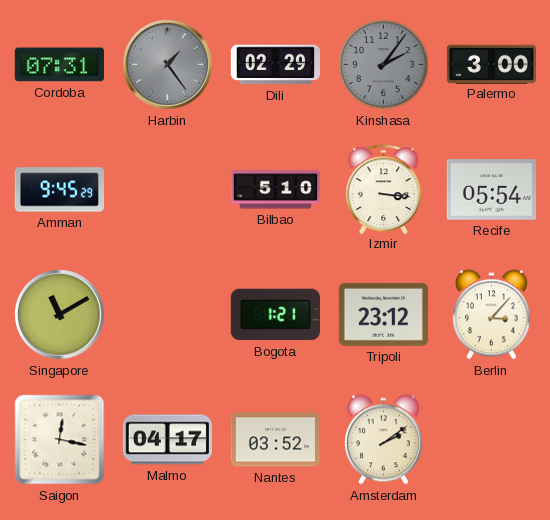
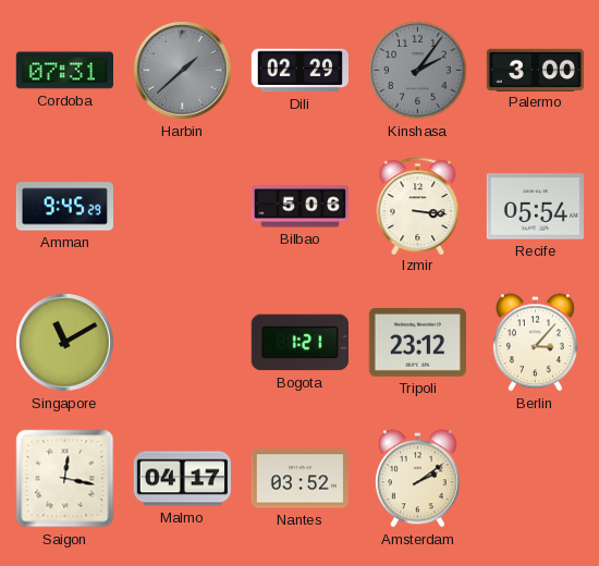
Harbin: 1:24 -> 1:38 (183, 71)
Bilbao: 5:10 -> 5:06 (301, 207)
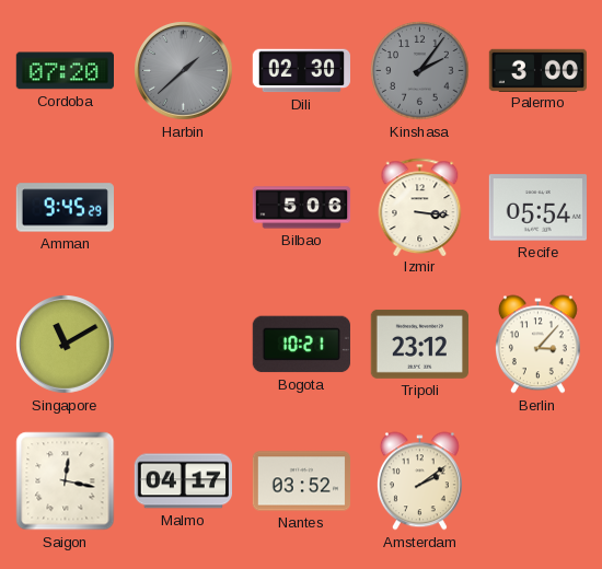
Cordoba: 07:31 -> 07:20 (65, 71)
Dili: 02:29 -> 02:30 (301, 71)
Bogota: 1:21 -> 10:21 (301, 345)
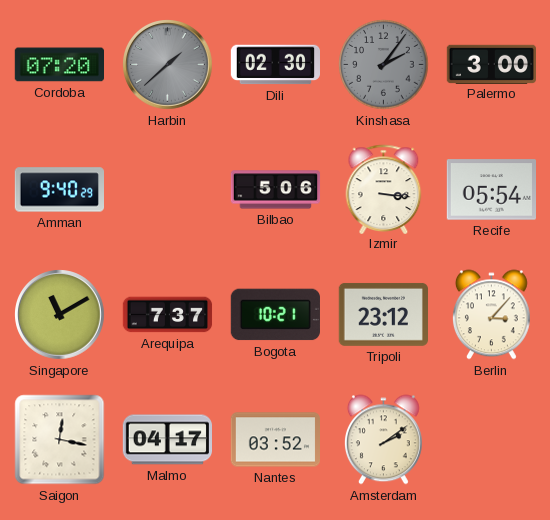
Amman: 9:45 -> 9:40 (59, 190)
Arequipa: none -> 7:37 (168, 315)
